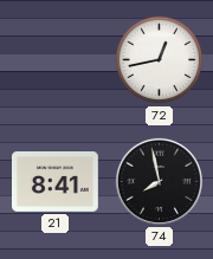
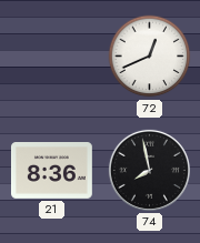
72: 12:43 -> 12:41 (150, 57)
21: 8:41 -> 8:36 (51, 171)
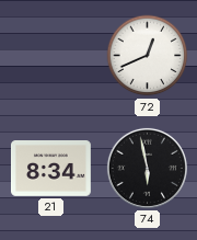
21: 8:36 -> 8:34 (50, 169)
74: 7:58 -> 5:58 (147, 168)
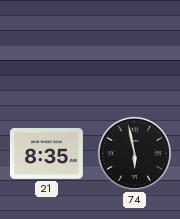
72: 12:41 -> none (148, 56)
21: 8:34 -> 8:35 (46, 154)
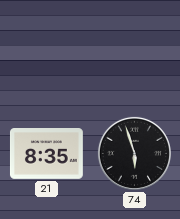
74: 5:58 -> 5:57 (134, 153)
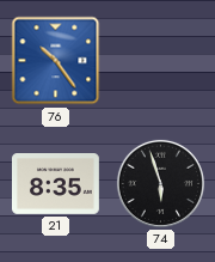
76: none -> 10:24 (56, 61)
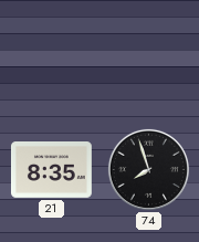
76: 10:24 -> none (56, 61)
74: 5:57 -> 7:57 (148, 169)
